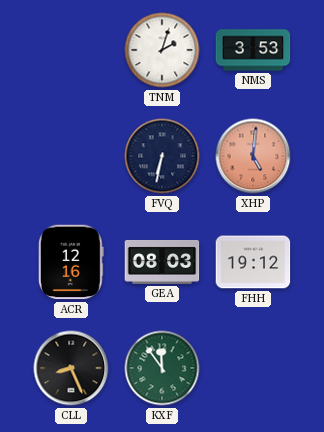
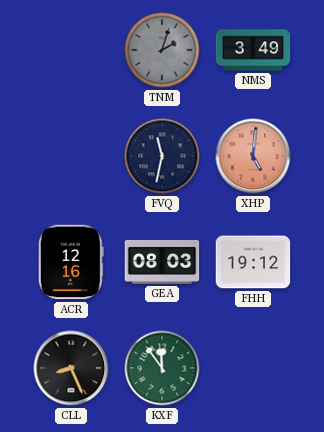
TNM dial: white -> grey (162, 50)
NMS: 3:53 -> 3:49 (253, 50)
FVQ: 6:32 -> 11:32 (162, 156)
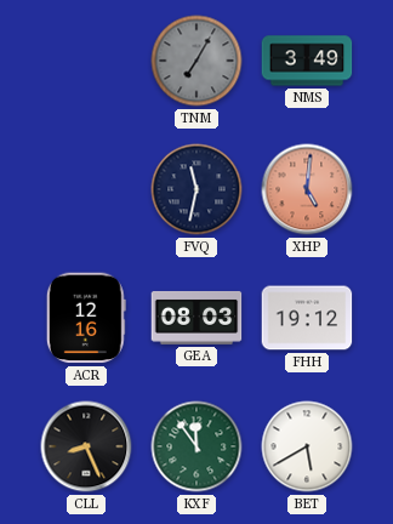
TNM: 2:03 -> 7:05 (196, 61)
BET: none -> 5:40 (307, 446)
